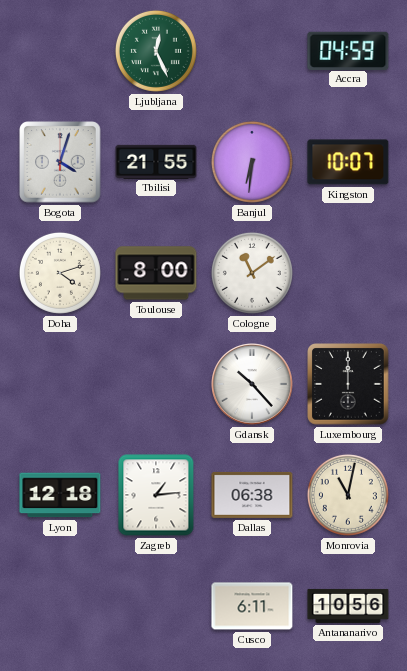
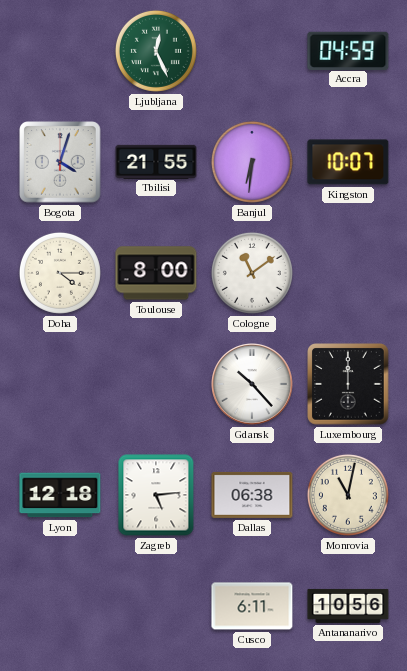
Doha: 4:12 -> 4:15 (60, 273)
Zagreb: 1:14 -> 5:14 (156, 495)
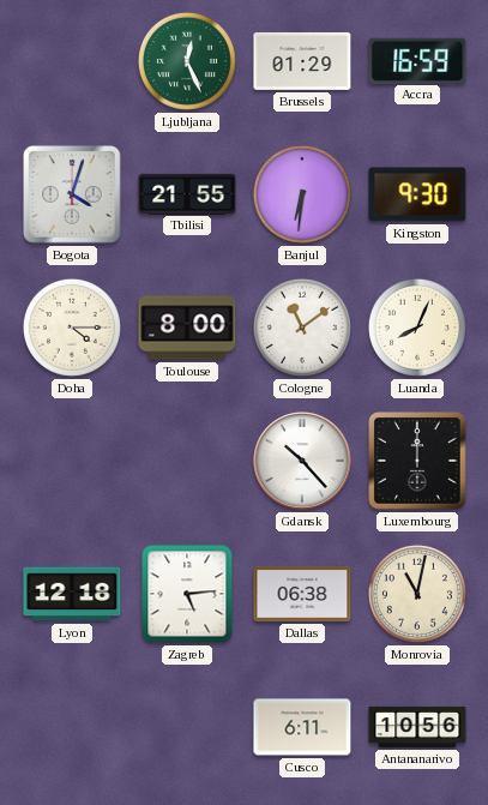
Brussels: none -> 01:29 (302, 61)
Accra: 04:59 -> 16:59 (417, 60)
Kingston: 10:07 -> 9:30 (417, 194)
Luanda: none -> 8:04 (417, 328)
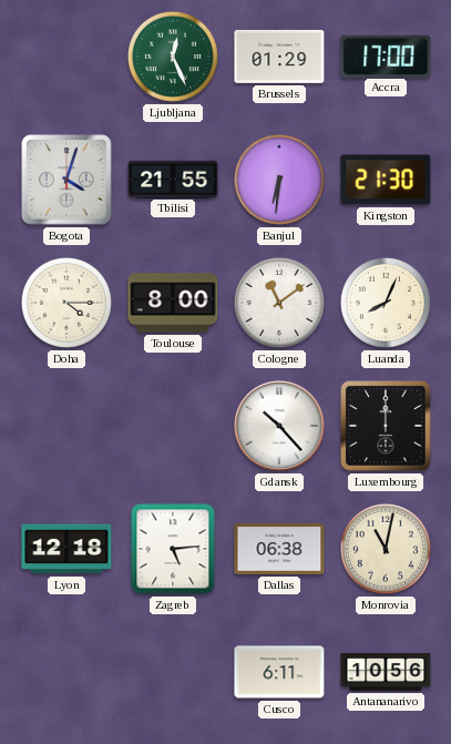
Accra: 16:59 -> 17:00 (386, 55)
Kingston: 9:30 -> 21:30 (386, 180)
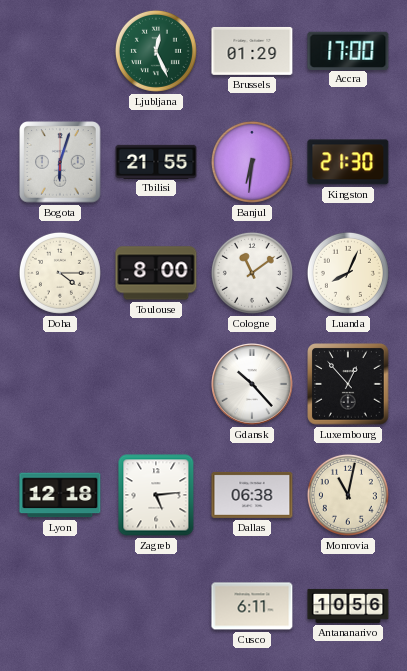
Bogota: 4:03 -> 6:03 (60, 162)
Luxembourg: 12:00 -> 12:53 (348, 384)
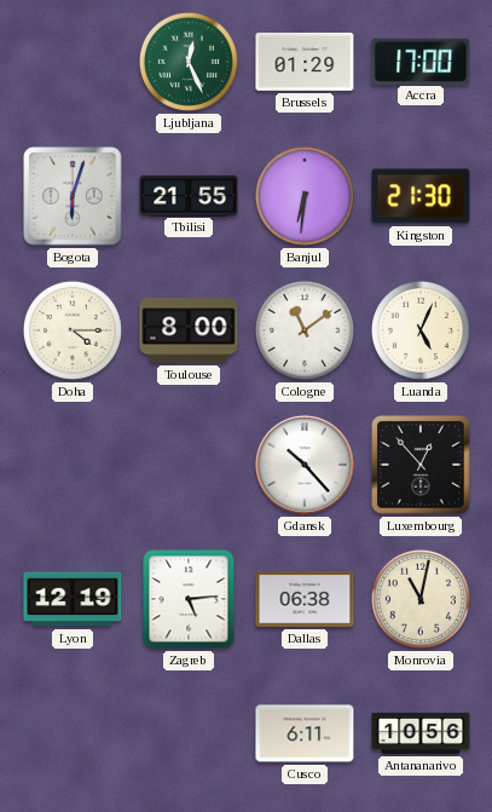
Luanda: 8:04 -> 5:04 (421, 330)
Lyon: 12:18 -> 12:19 (73, 599)
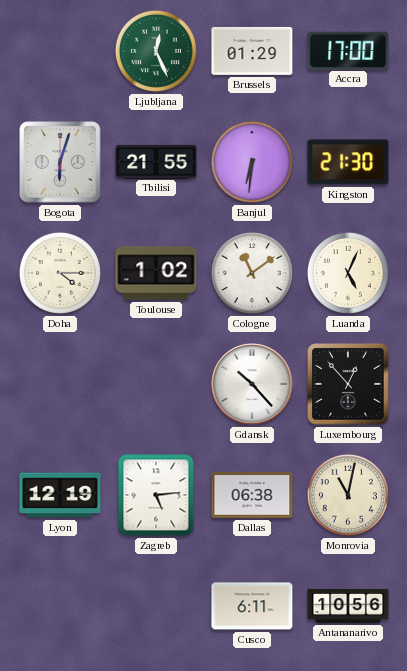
Toulouse: 8:00 -> 1:02 (156, 273)
